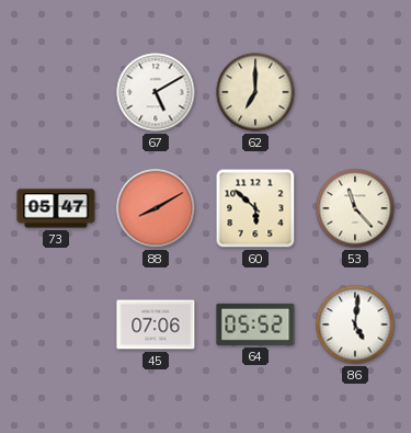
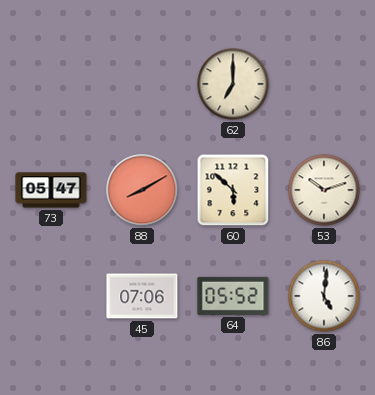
67: 5:10 -> none (156, 92)
53: 11:23 -> 10:12 (324, 190)
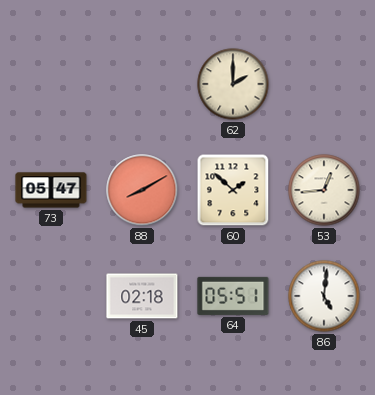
62: 7:00 -> 2:00 (233, 84)
60: 5:52 -> 1:52 (233, 190)
53: 10:12 -> 12:44 (324, 190)
45: 07:06 -> 02:18 (142, 296)
64: 05:52 -> 05:51 (233, 296)
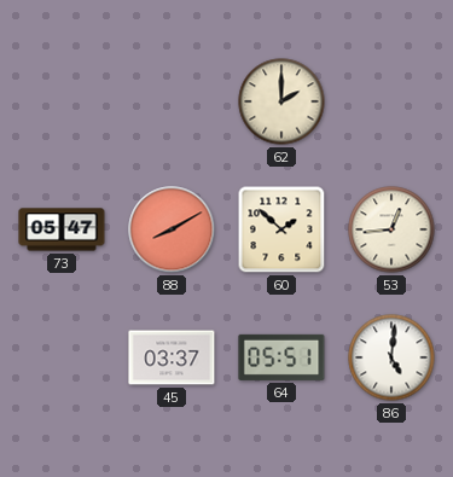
45: 02:18 -> 03:37 (172, 357)
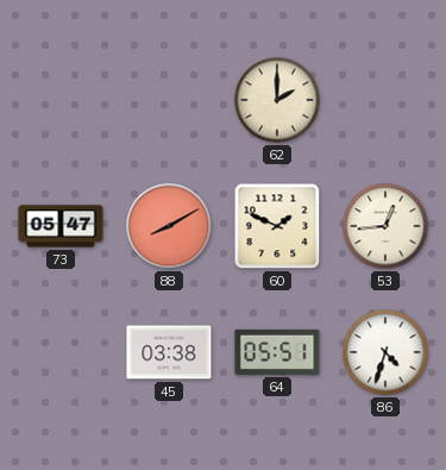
60: 1:52 -> 1:49 (277, 226)
45: 03:37 -> 03:38 (169, 352)
86: 5:01 -> 4:33 (385, 352)
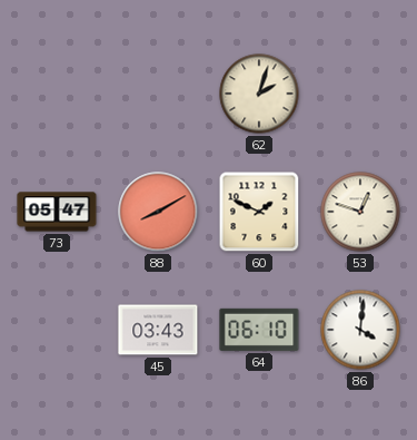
62: 2:00 -> 2:03 (259, 94)
53: 12:44 -> 12:48 (360, 212)
45: 03:38 -> 03:43 (158, 330)
64: 05:51 -> 06:10 (259, 330)
86: 4:33 -> 4:01 (360, 330)
